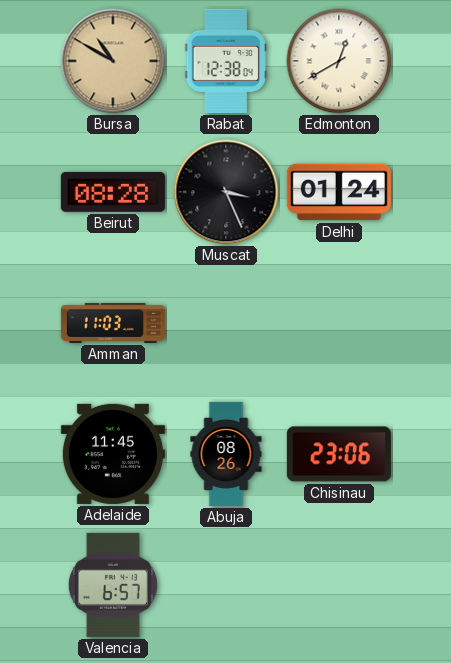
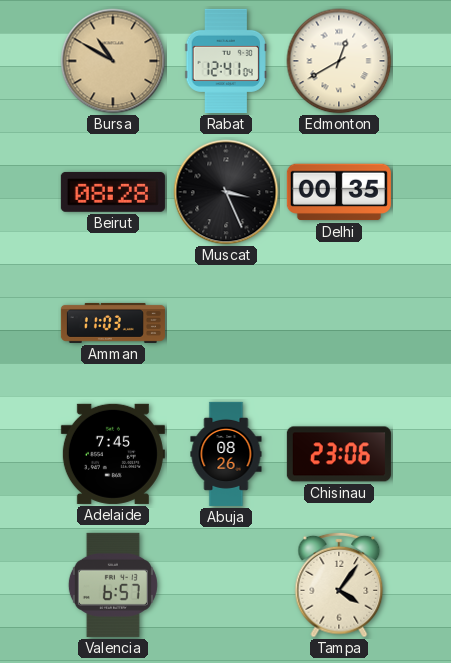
Rabat: 12:38 -> 12:41 (226, 61)
Delhi: 01:24 -> 00:35 (339, 192)
Adelaide: 11:45 -> 7:45 (113, 454)
Tampa: none -> 4:06 (339, 585)
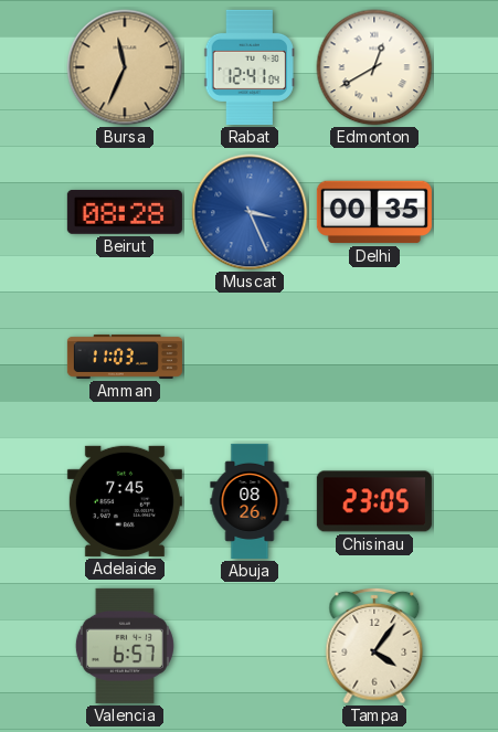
Bursa: 10:50 -> 11:34 (125, 67)
Muscat dial: black -> blue (250, 212)
Chisinau: 23:06 -> 23:05 (374, 501)
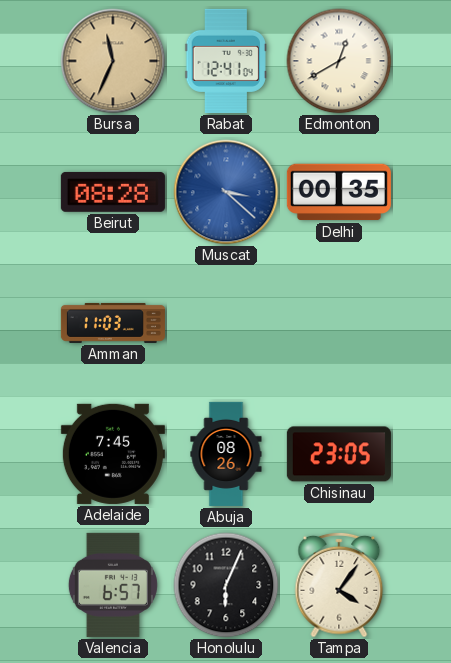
Muscat: 3:26 -> 3:22 (226, 192)
Honolulu: none -> 6:04 (226, 585)
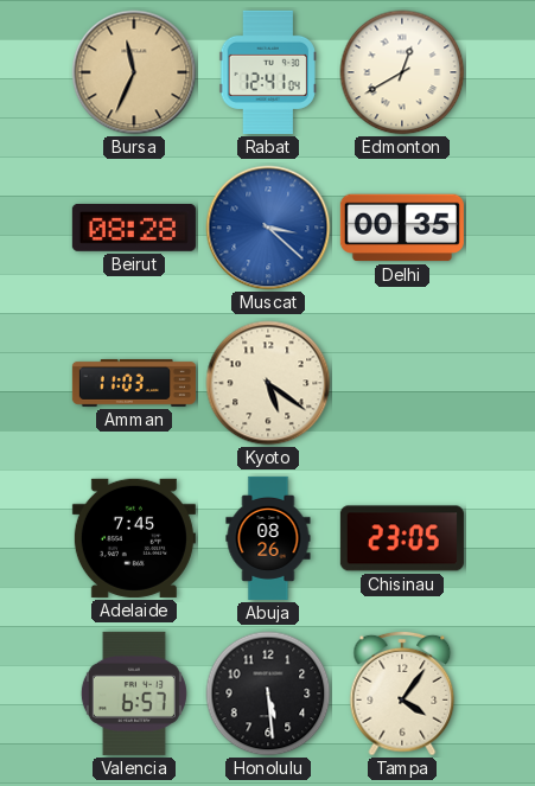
Kyoto: none -> 5:21 (268, 383)
Honolulu: 6:04 -> 5:29 (268, 694)
